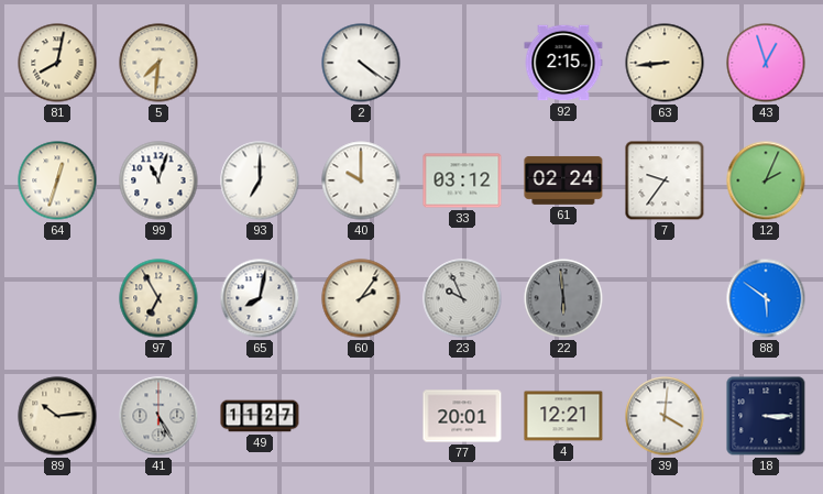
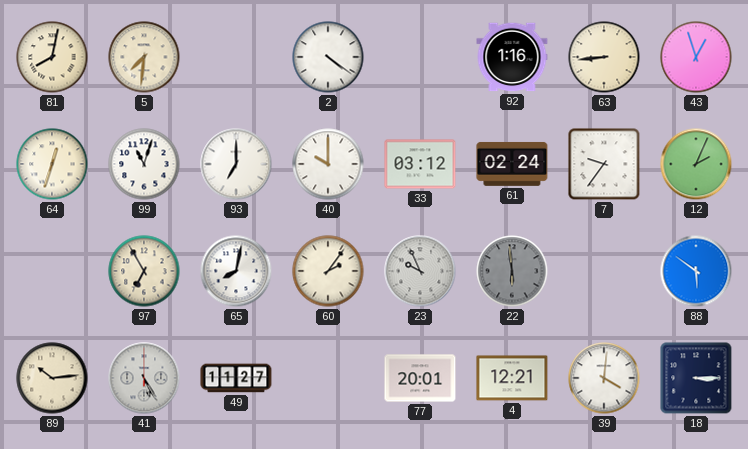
92: 2:15 -> 1:16 (512, 57)
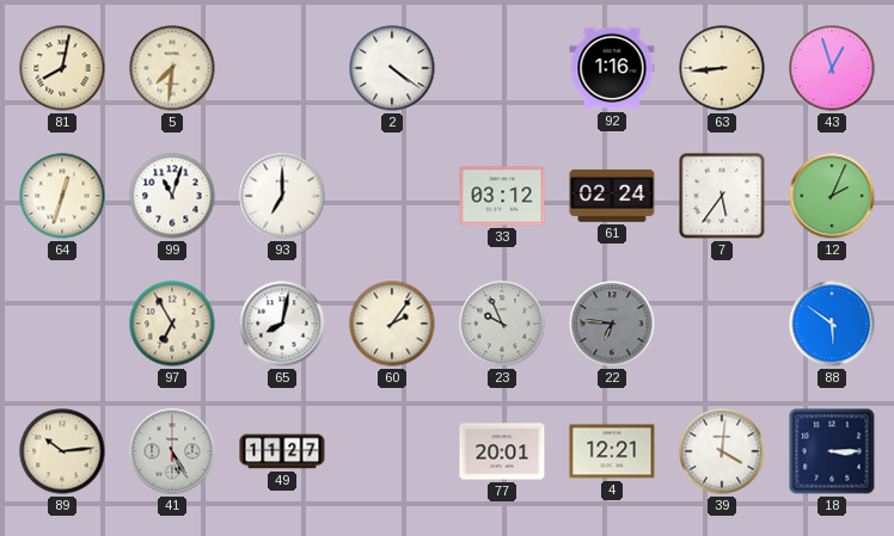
40: 10:00 -> none (328, 164)
7: 9:36 -> 5:36 (722, 196)
22: 5:59 -> 6:46 (612, 324)
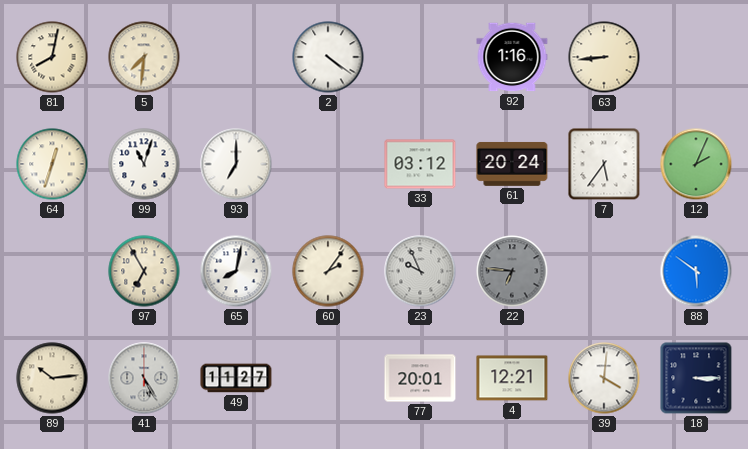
43: 12:57 -> none (832, 68)
61: 02:24 -> 20:24 (512, 164)
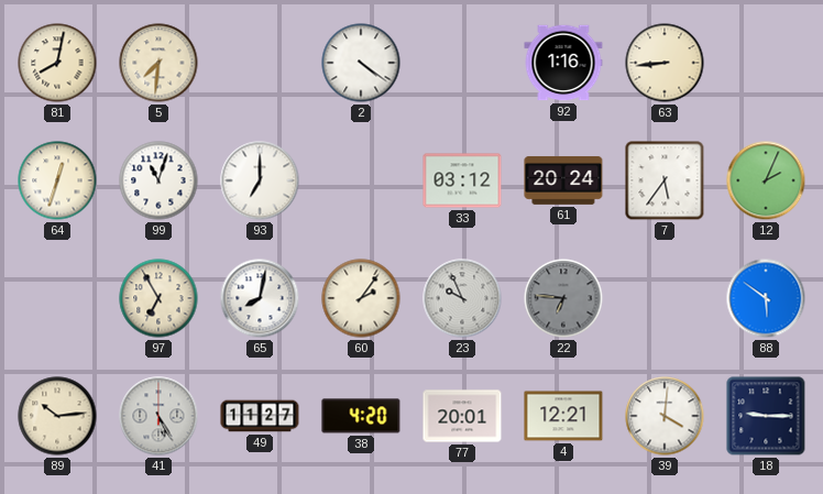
38: none -> 4:20 (361, 416)
18: 3:15 -> 9:15 (766, 416)
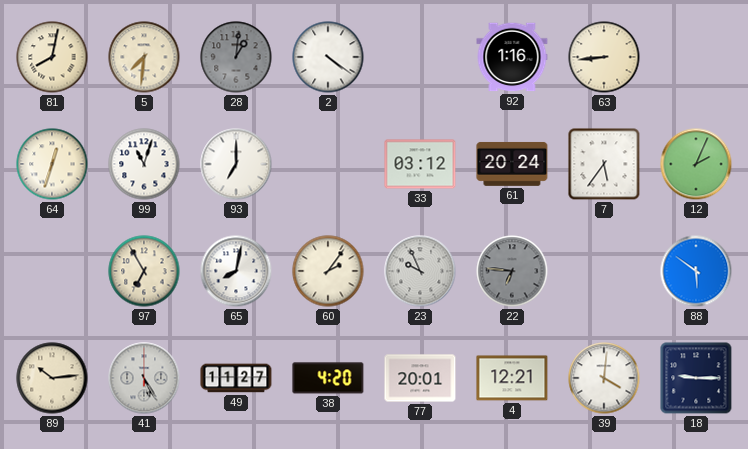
28: none -> 1:01 (236, 57)
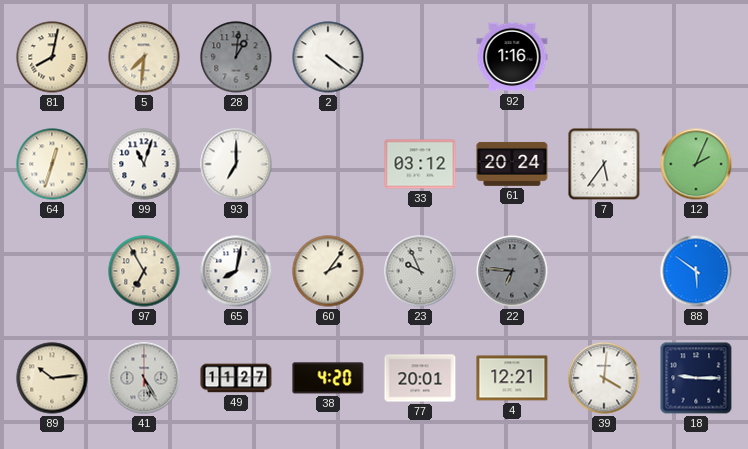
63: 8:44 -> none (604, 57)
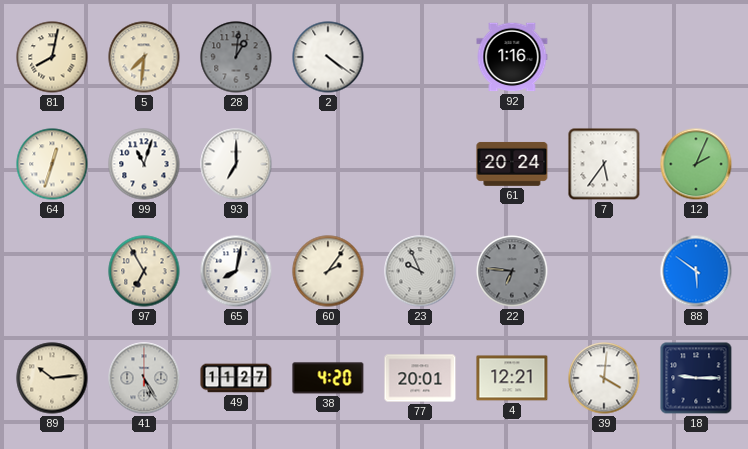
33: 03:12 -> none (420, 164)
